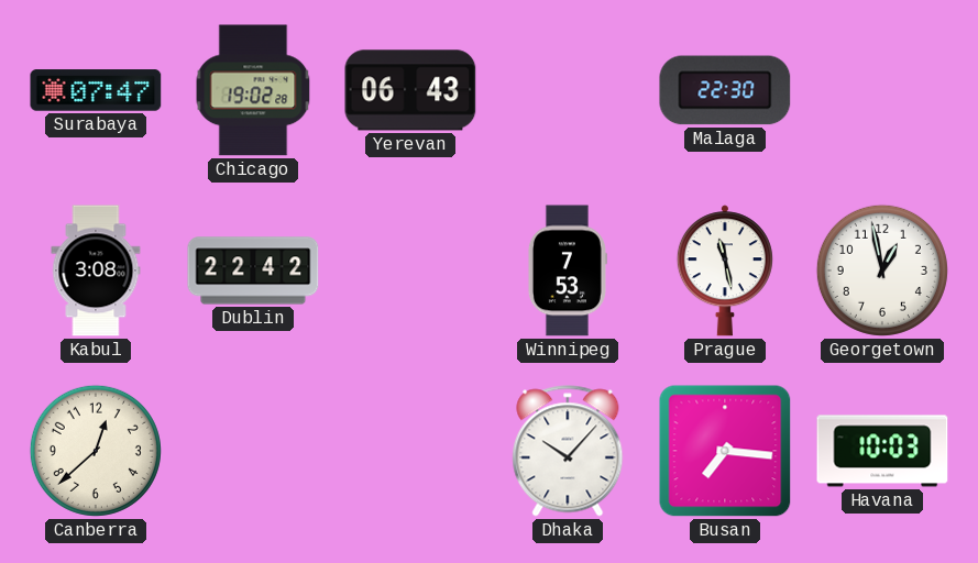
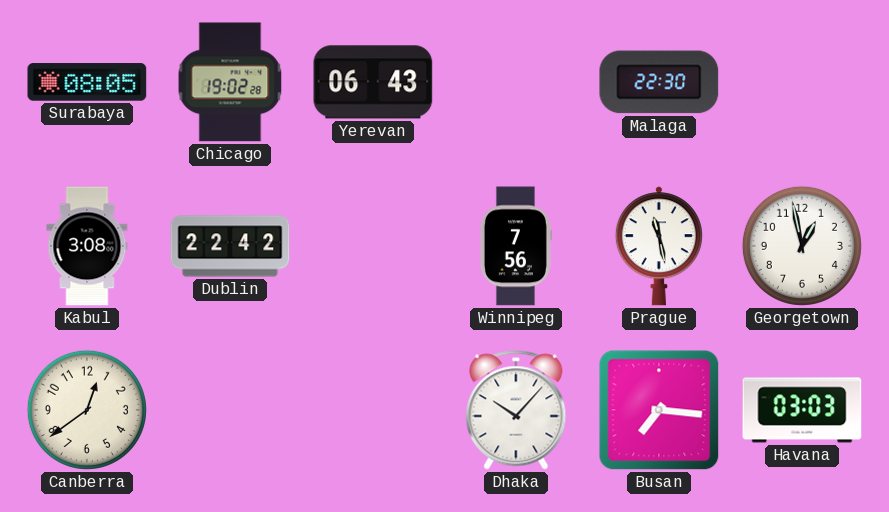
Surabaya: 07:47 -> 08:05 (87, 82)
Winnipeg: 7:53 -> 7:56 (515, 246)
Canberra: 12:38 -> 12:39 (87, 410)
Havana: 10:03 -> 03:03 (802, 410)
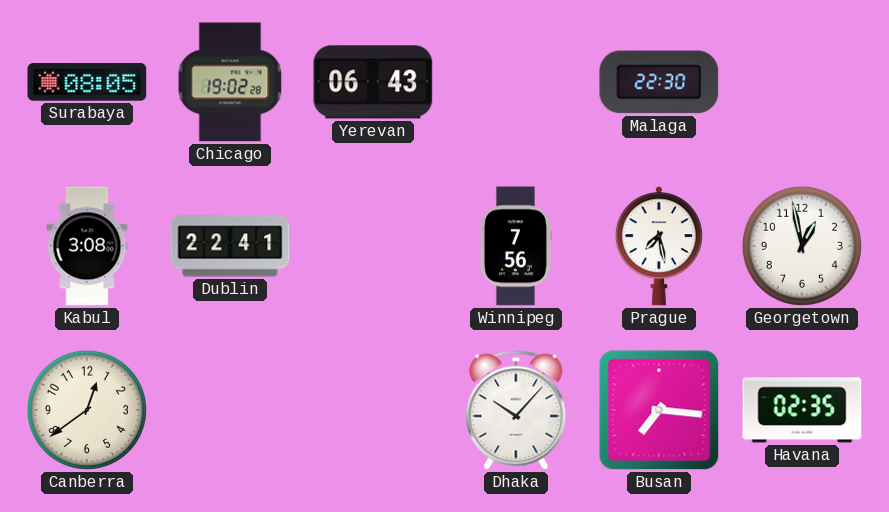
Dublin: 22:42 -> 22:41 (230, 246)
Prague: 11:28 -> 7:28 (659, 246)
Havana: 03:03 -> 02:35 (802, 410)
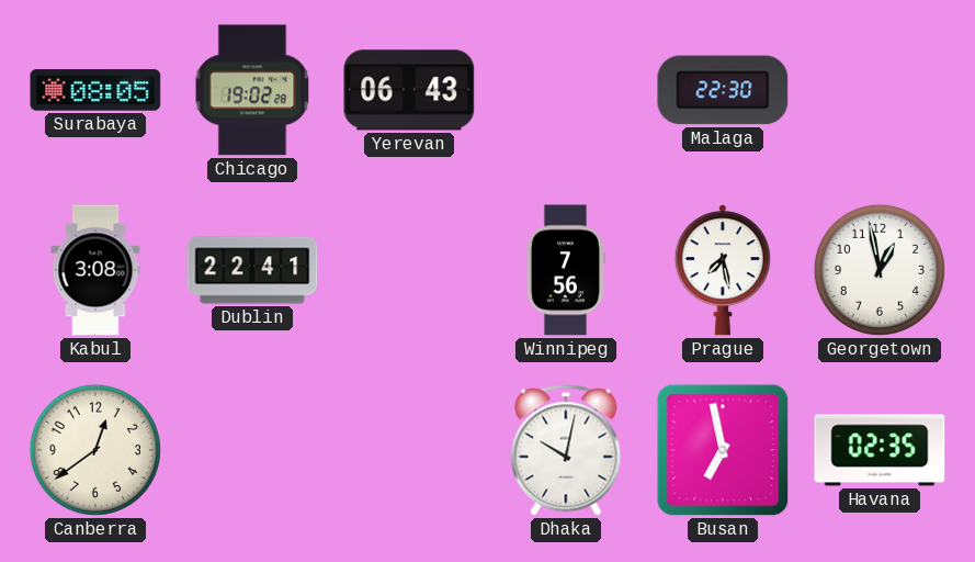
Dhaka: 10:07 -> 10:02 (566, 450)
Busan: 7:16 -> 6:58 (723, 450)
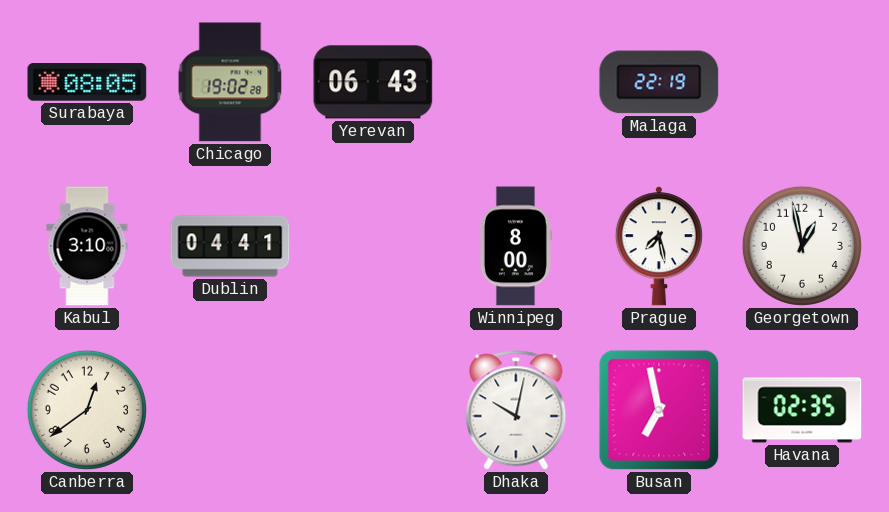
Malaga: 22:30 -> 22:19 (659, 82)
Kabul: 3:08 -> 3:10 (87, 246)
Dublin: 22:41 -> 04:41 (230, 246)
Winnipeg: 7:56 -> 8:00 (515, 246)
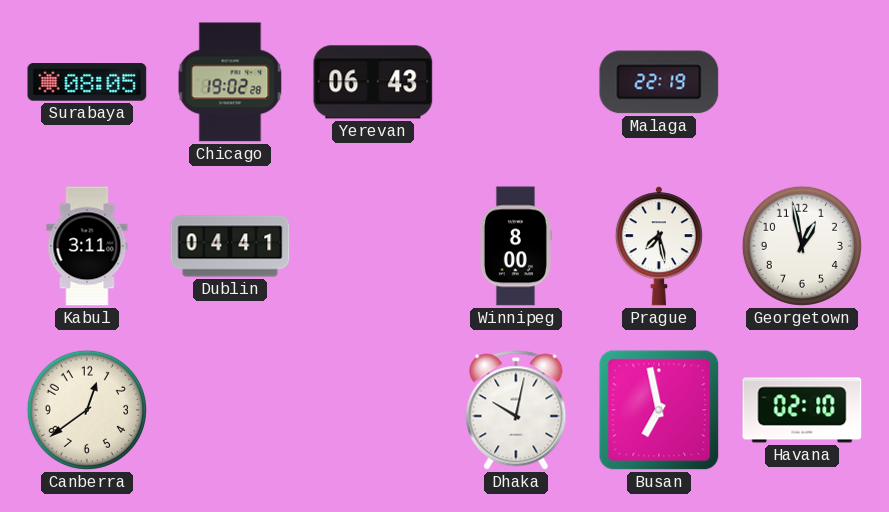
Kabul: 3:10 -> 3:11 (87, 246)
Havana: 02:35 -> 02:10 (802, 410)
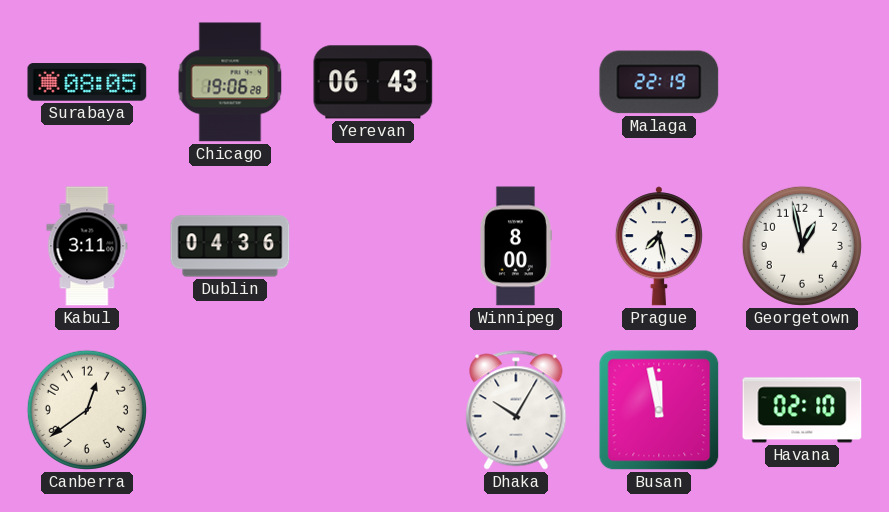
Chicago: 19:02 -> 19:06 (230, 82)
Dublin: 04:41 -> 04:36 (230, 246)
Dhaka: 10:02 -> 10:05 (516, 410)
Busan: 6:58 -> 11:58 (659, 410)
